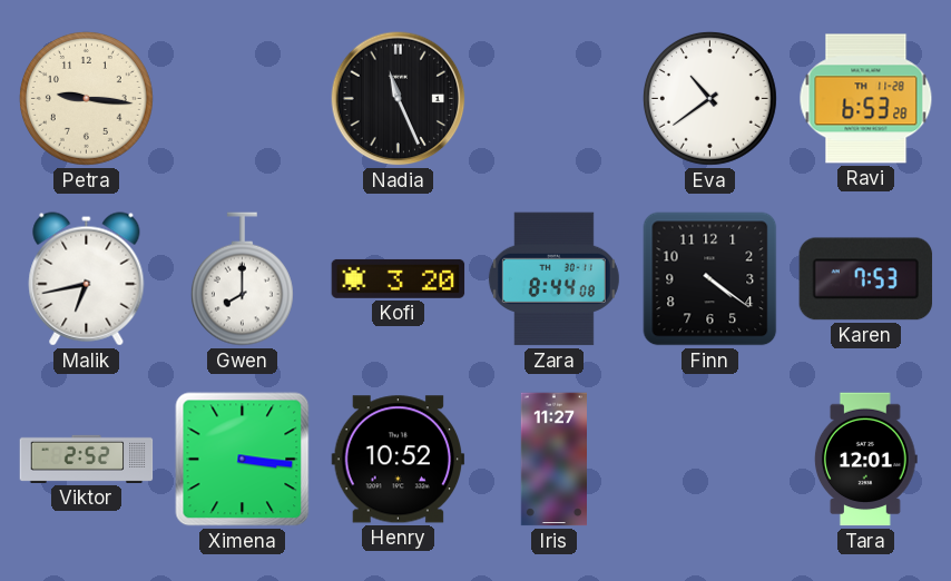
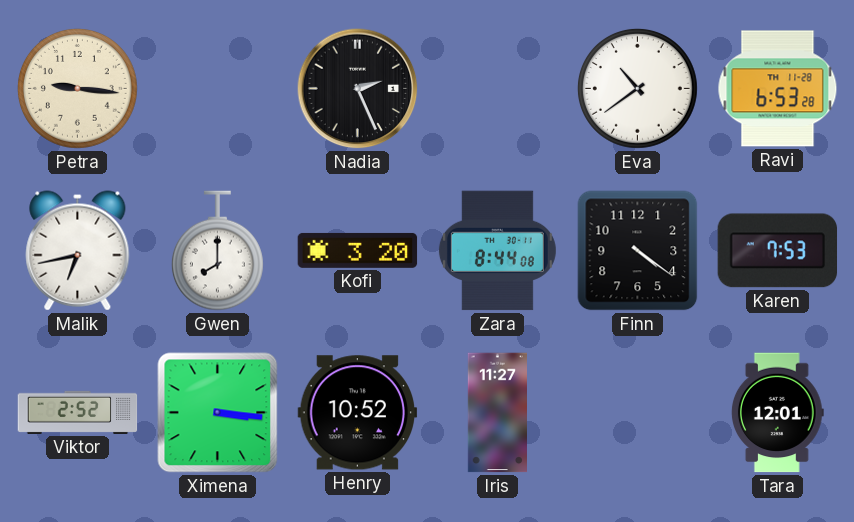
Nadia: 11:26 -> 2:26 (358, 89)
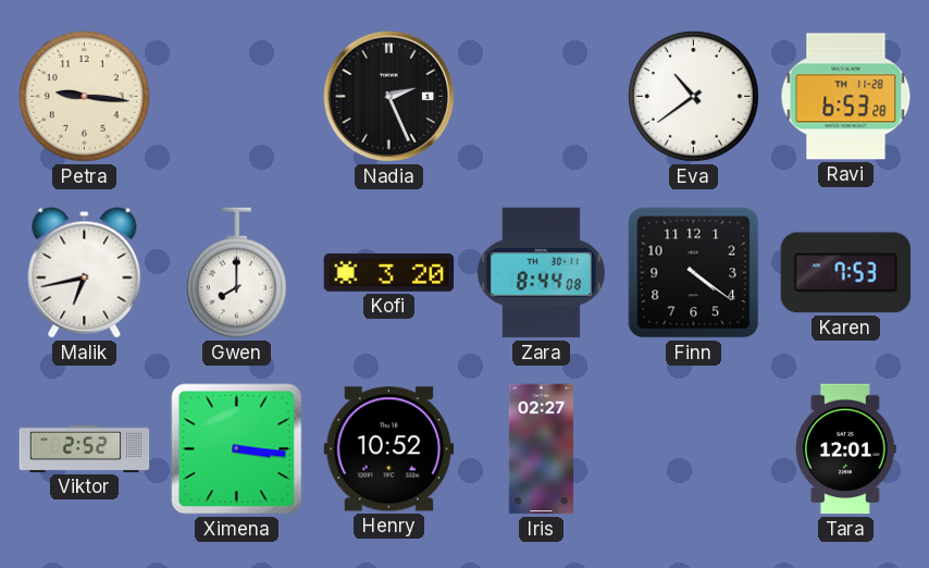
Iris: 11:27 -> 02:27 (541, 449)
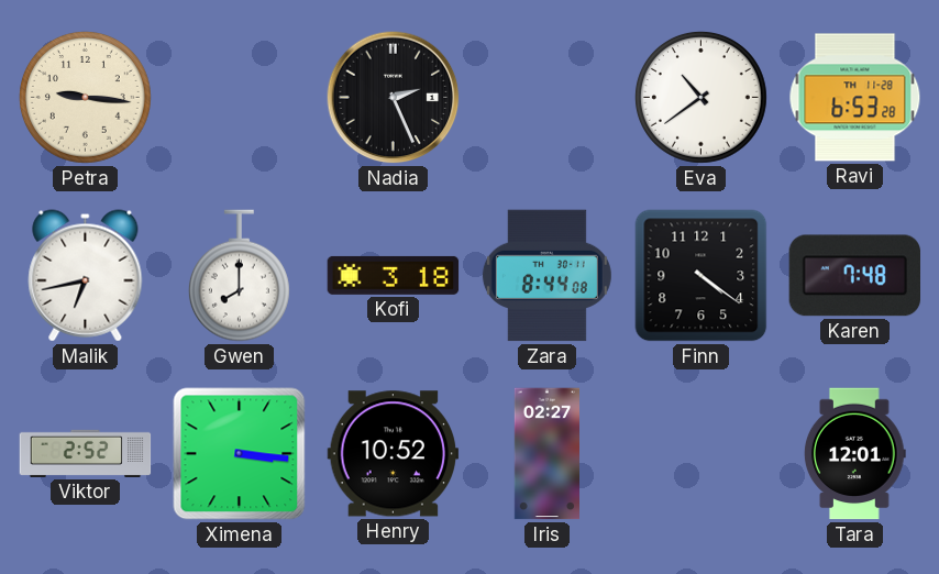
Kofi: 3:20 -> 3:18 (394, 275)
Karen: 7:53 -> 7:48 (855, 276)
